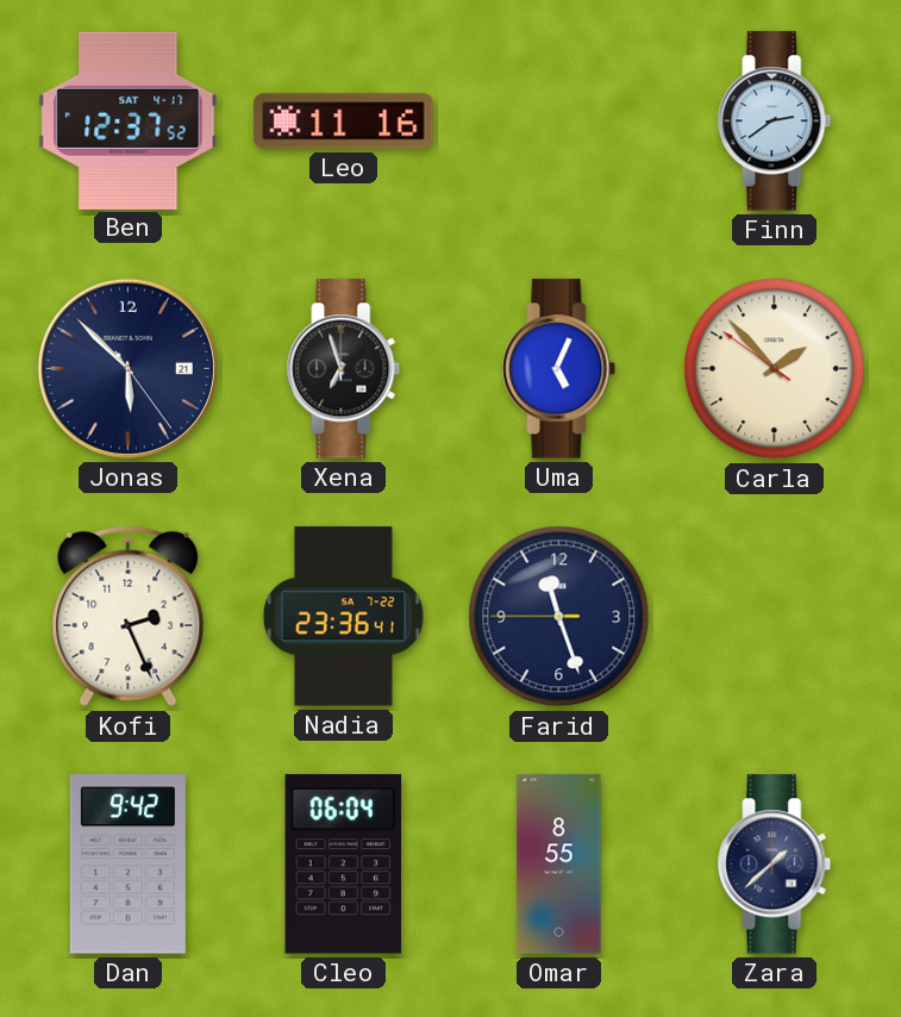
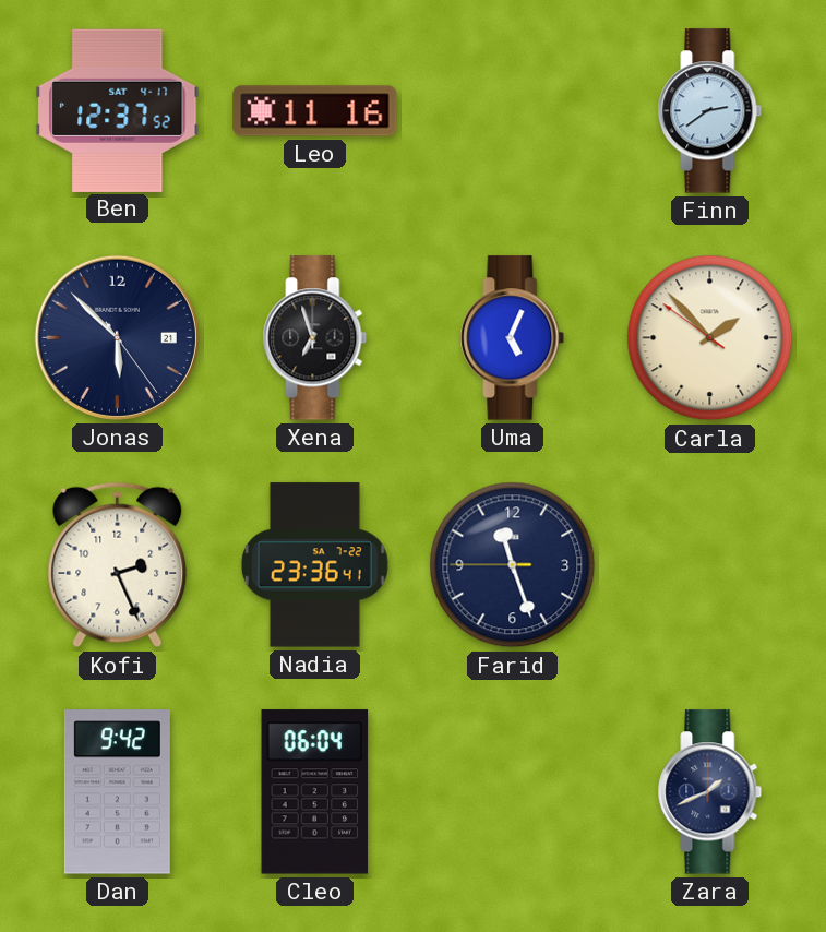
Omar: 8:55 -> none (559, 865)
Zara: 1:38 -> 1:41 (710, 792)
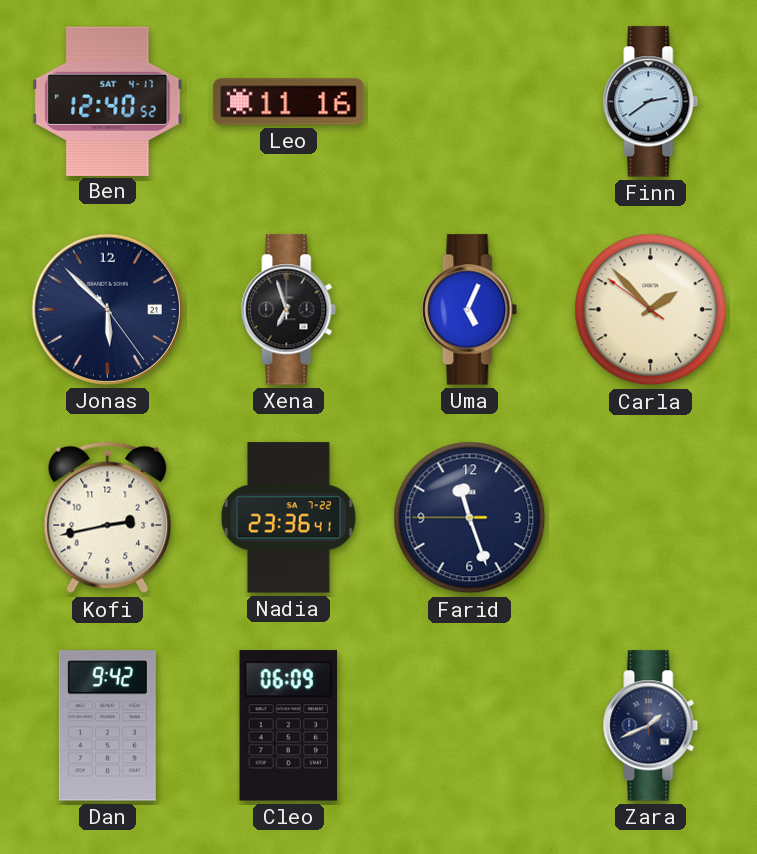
Ben: 12:37 -> 12:40 (108, 101)
Kofi: 2:26 -> 2:43 (108, 518)
Cleo: 06:04 -> 06:09 (289, 726)
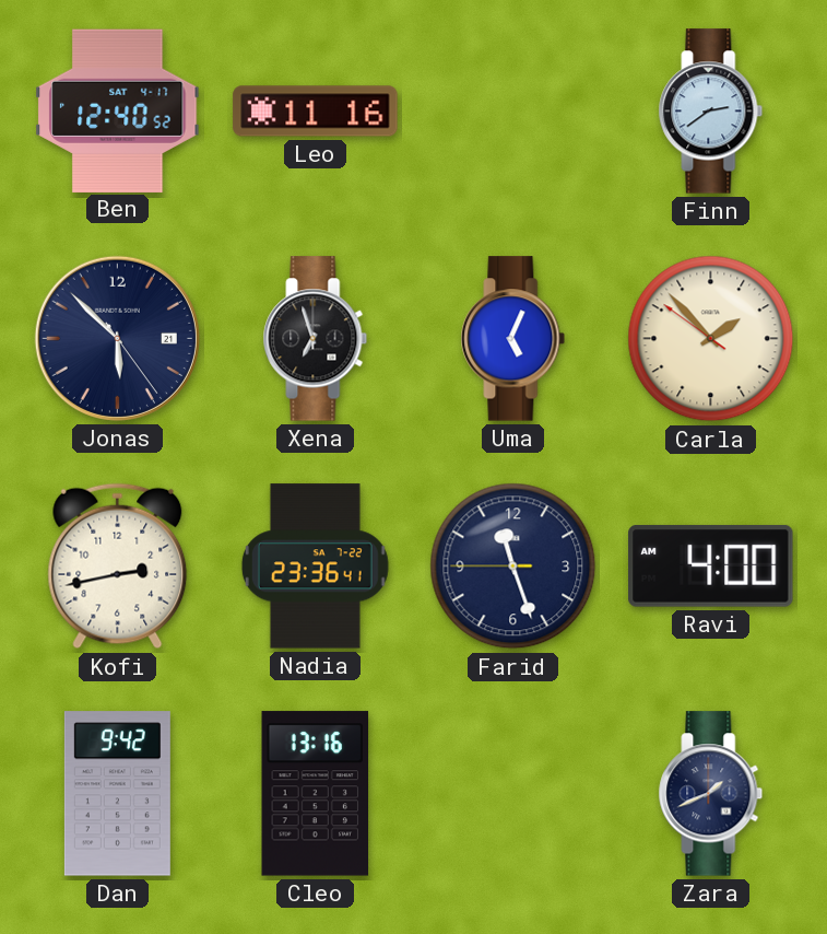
Ravi: none -> 4:00 (711, 567)
Cleo: 06:09 -> 13:16 (316, 794)
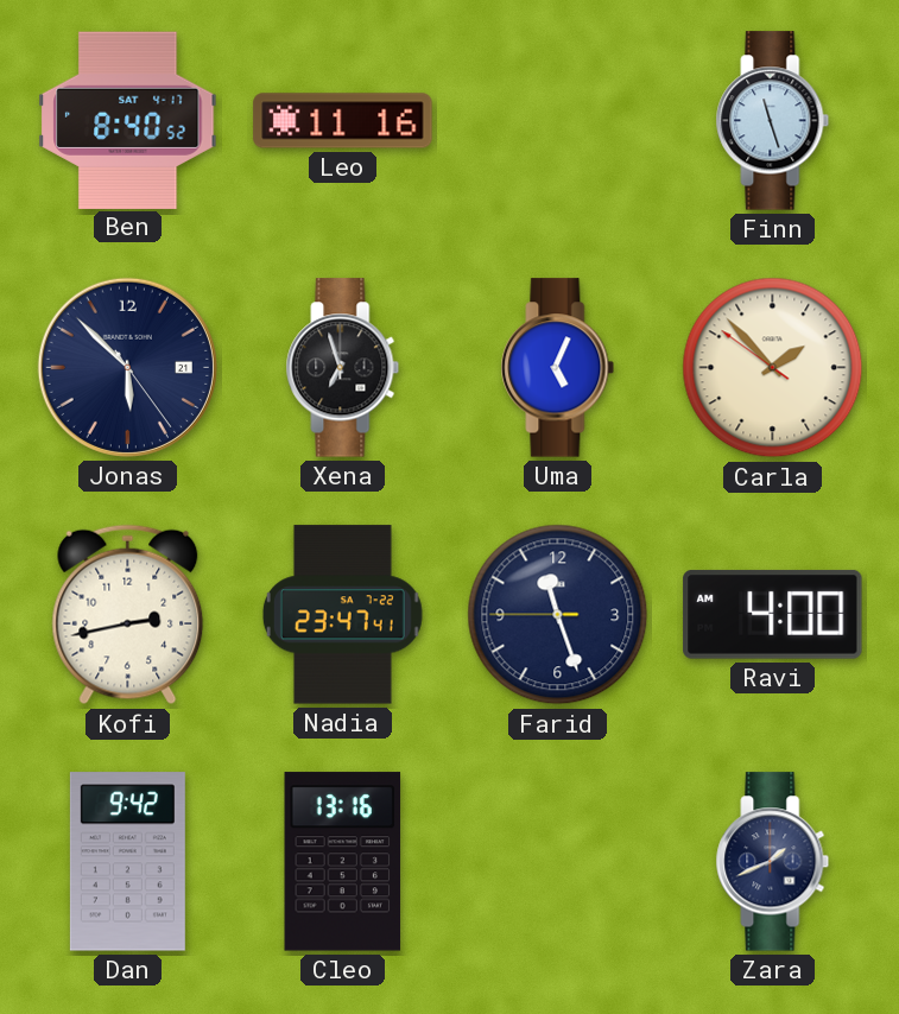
Ben: 12:40 -> 8:40 (128, 120)
Finn: 2:39 -> 11:27 (773, 121)
Nadia: 23:36 -> 23:47 (342, 615)
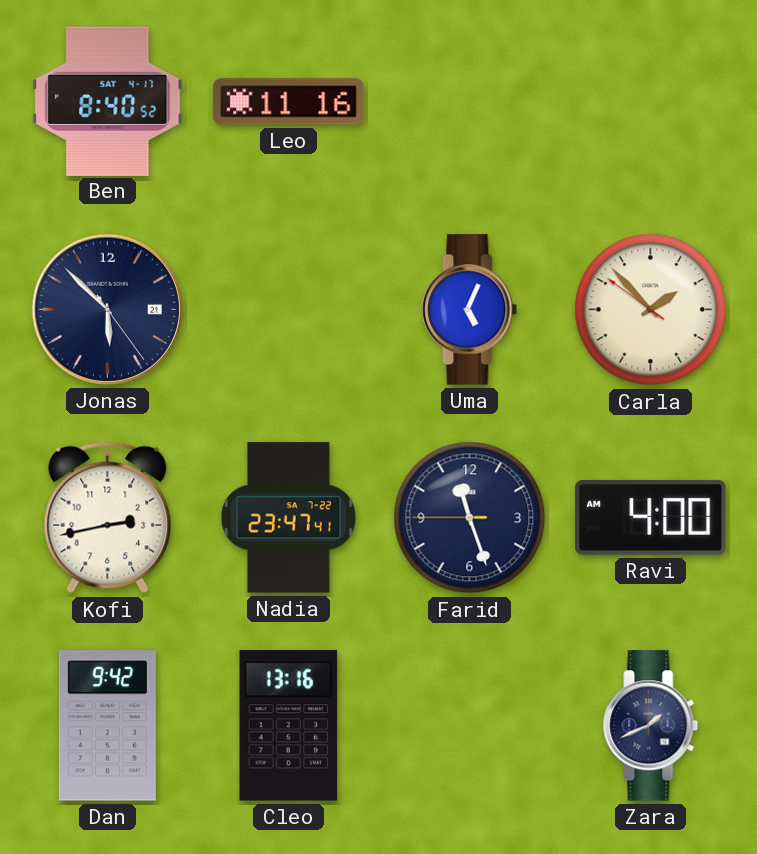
Finn: 11:27 -> none (773, 121)
Xena: 6:57 -> none (343, 368)
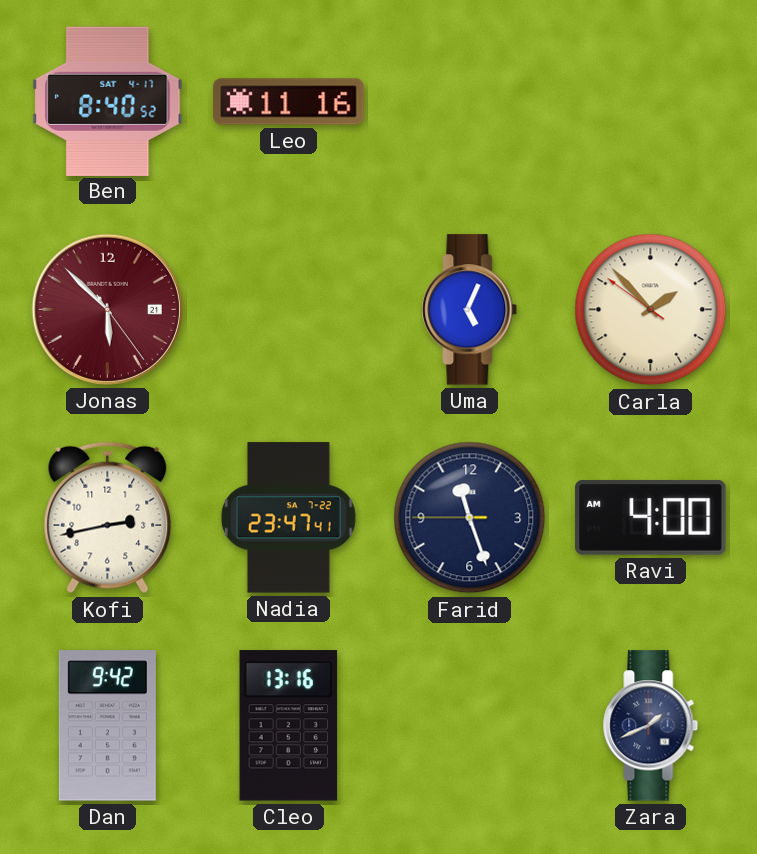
Jonas dial: navy -> burgundy (107, 309)
